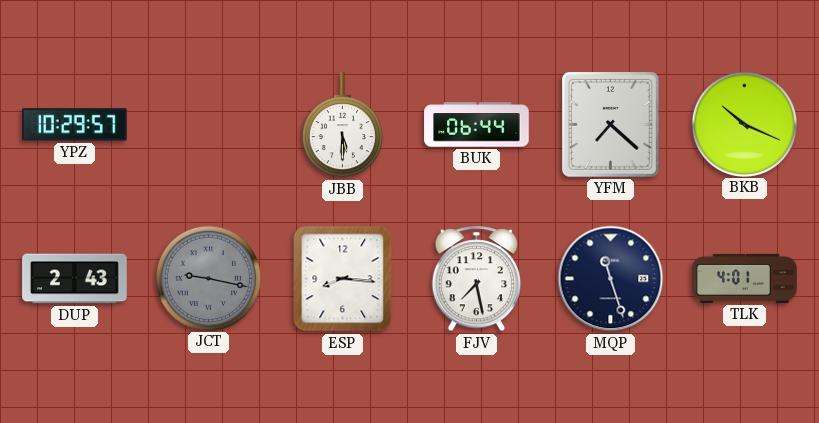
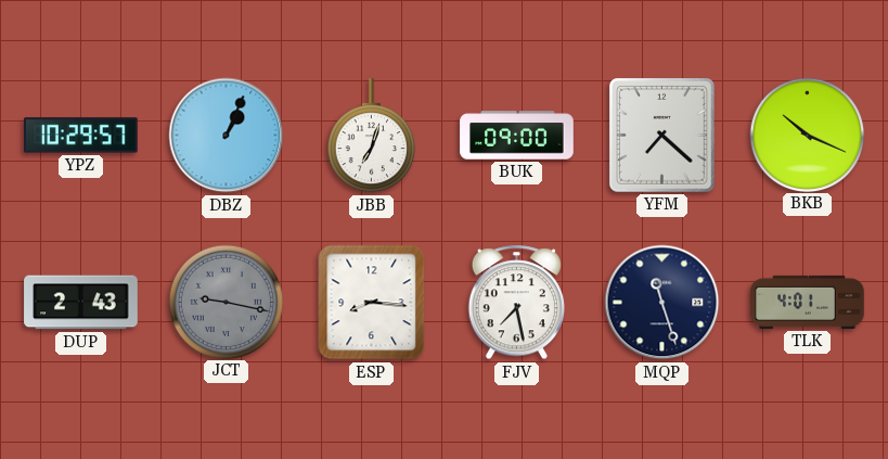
DBZ: none -> 1:04 (227, 136)
JBB: 5:30 -> 7:03 (371, 136)
BUK: 06:44 -> 09:00 (517, 136)
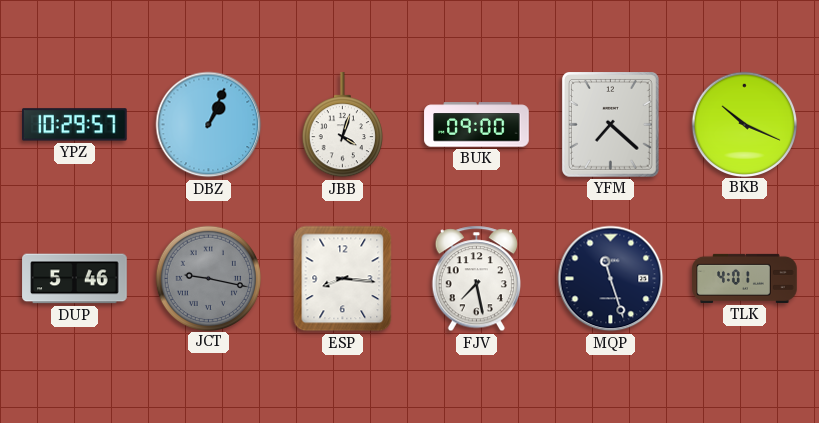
JBB: 7:03 -> 4:03 (342, 125)
DUP: 2:43 -> 5:46 (75, 279)
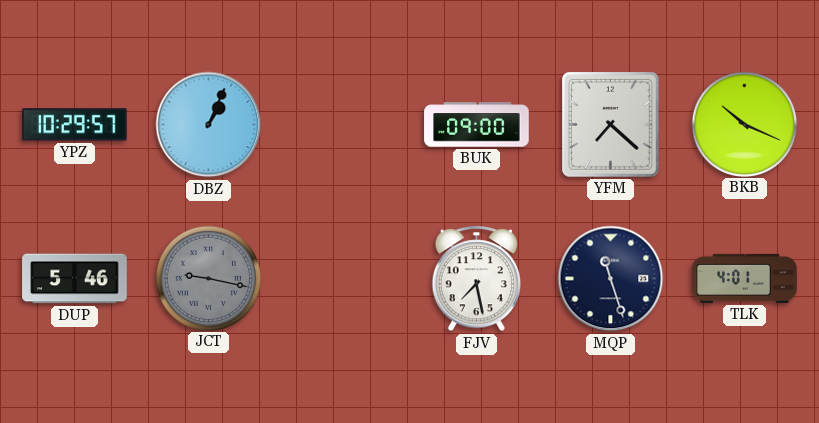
JBB: 4:03 -> none (342, 125)
ESP: 8:16 -> none (343, 279)
